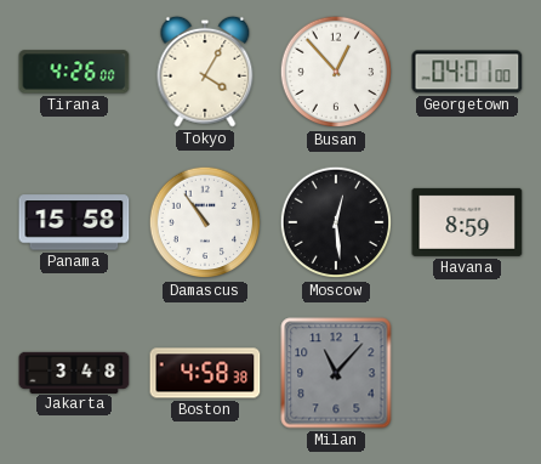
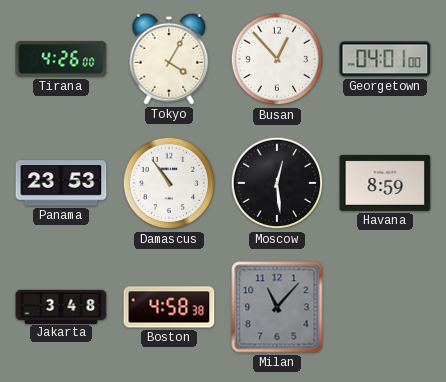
Panama: 15:58 -> 23:53 (61, 183)
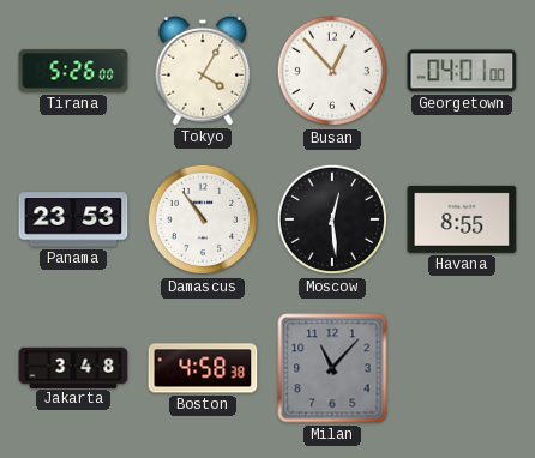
Tirana: 4:26 -> 5:26 (73, 71)
Havana: 8:59 -> 8:55 (462, 219)
